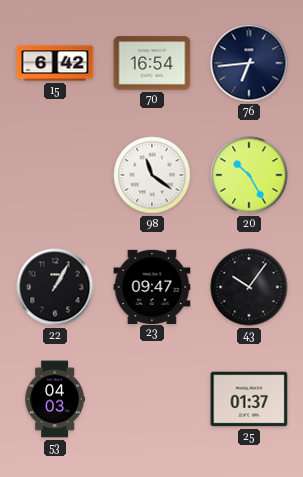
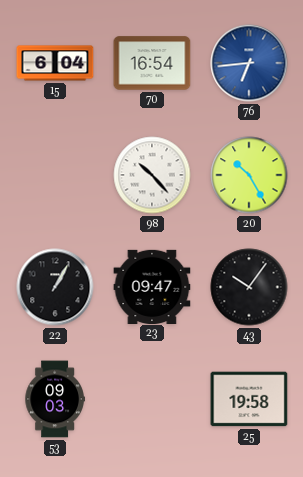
15: 6:42 -> 6:04 (55, 63)
76 dial: navy -> blue (249, 63)
98: 11:21 -> 10:23 (152, 175)
53: 04:03 -> 09:03 (55, 399)
25: 01:37 -> 19:58 (249, 399)
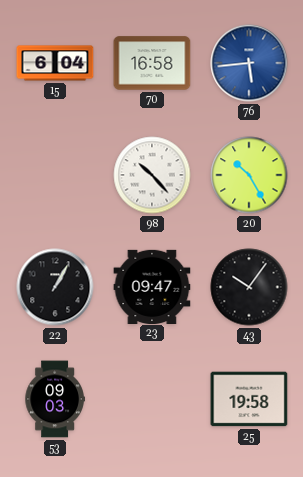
70: 16:54 -> 16:58 (152, 63)
76: 6:44 -> 5:44 (249, 63)
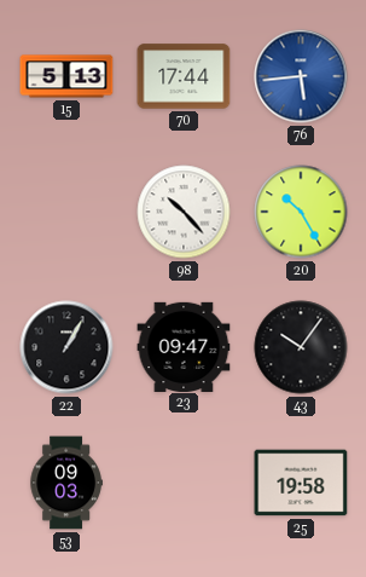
15: 6:04 -> 5:13 (66, 76)
70: 16:58 -> 17:44 (184, 76)
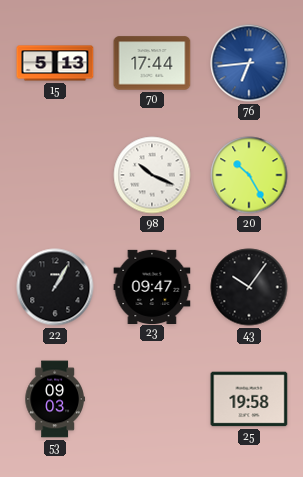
76: 5:44 -> 6:44 (249, 63)
98: 10:23 -> 10:19 (152, 175)
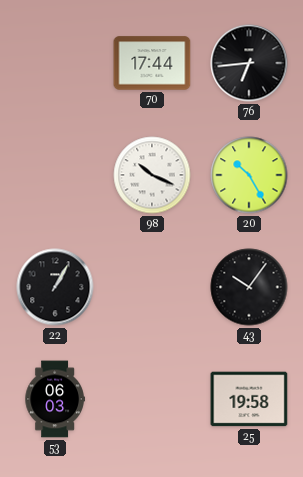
15: 5:13 -> none (55, 63)
76 dial: blue -> black (249, 63)
23: 09:47 -> none (152, 286)
53: 09:03 -> 06:03 (55, 399)
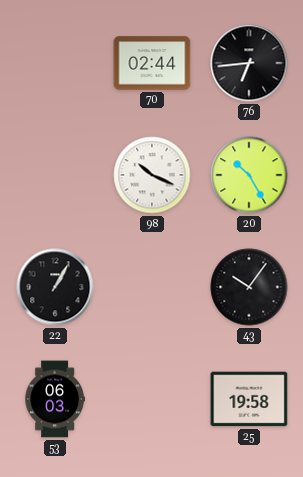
70: 17:44 -> 02:44 (152, 63)
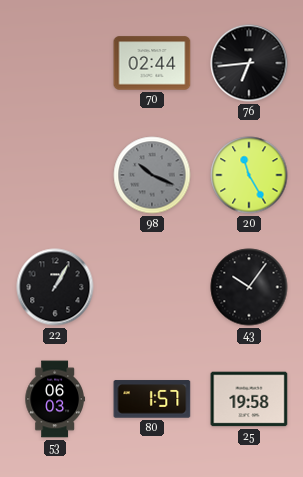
98 dial: white -> grey (152, 175)
20: 10:25 -> 11:25 (249, 175)
80: none -> 1:57 (152, 399)
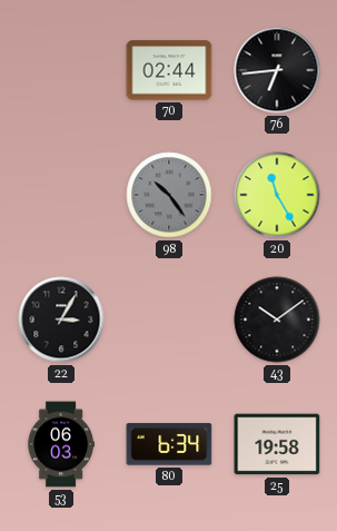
98: 10:19 -> 10:24 (169, 195)
22: 1:05 -> 3:05 (61, 319)
43: 10:06 -> 10:09 (277, 319)
80: 1:57 -> 6:34 (169, 444)
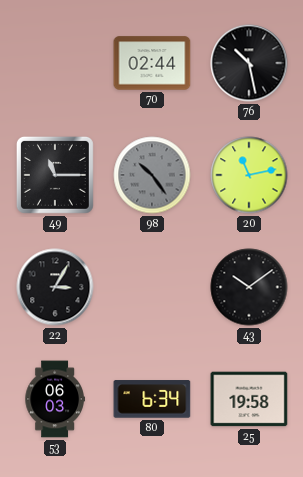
76: 6:44 -> 10:28 (249, 63)
49: none -> 11:15 (55, 175)
20: 11:25 -> 11:13 (249, 175)
